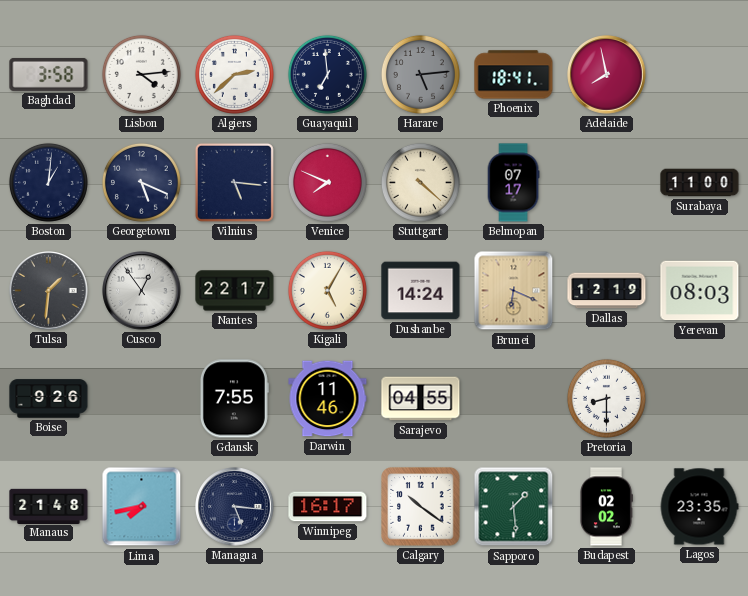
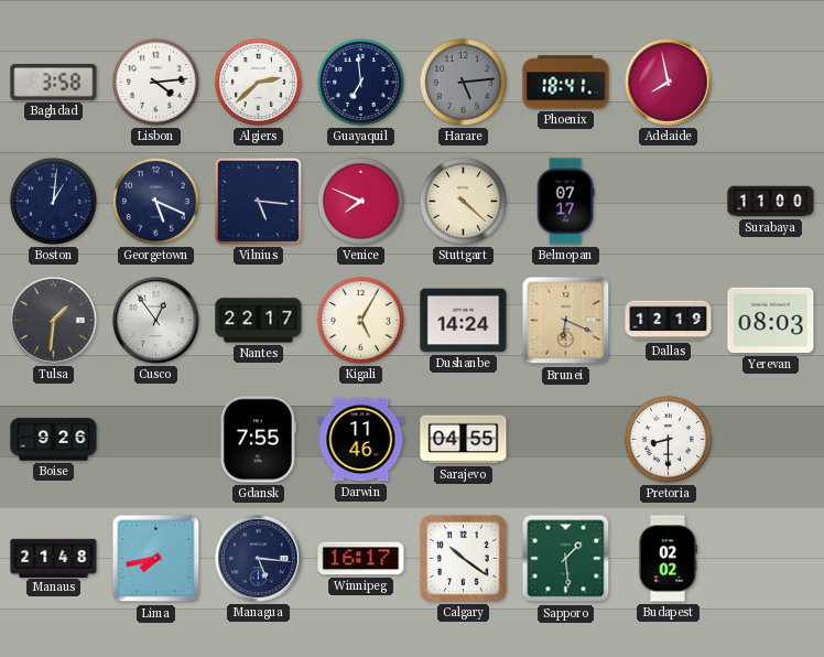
Lagos: 23:35 -> none (699, 507)
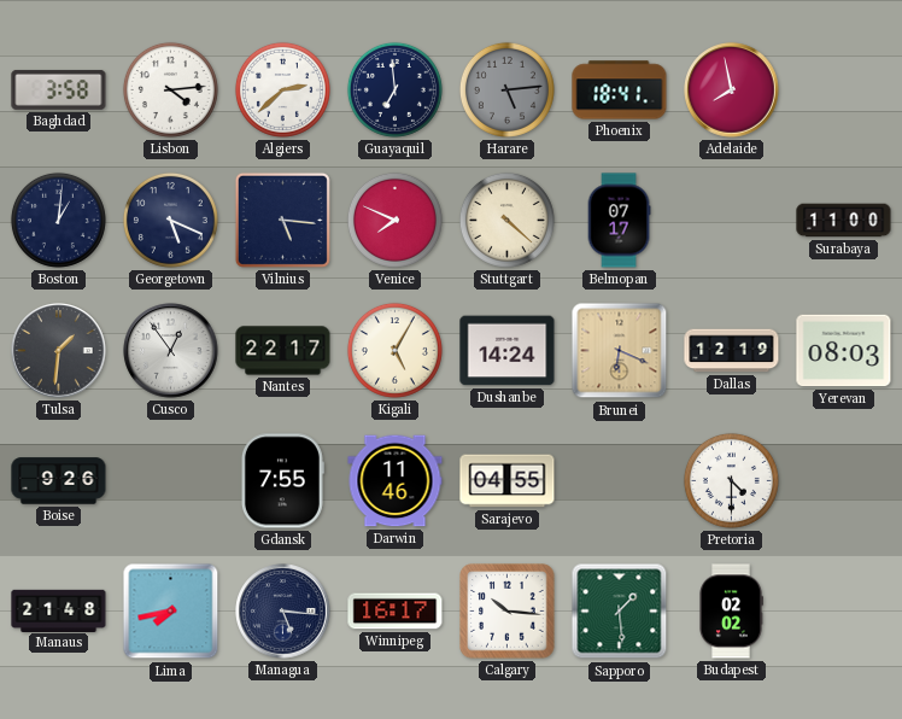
Pretoria: 8:30 -> 4:30 (731, 480)
Calgary: 10:21 -> 10:16 (508, 612)
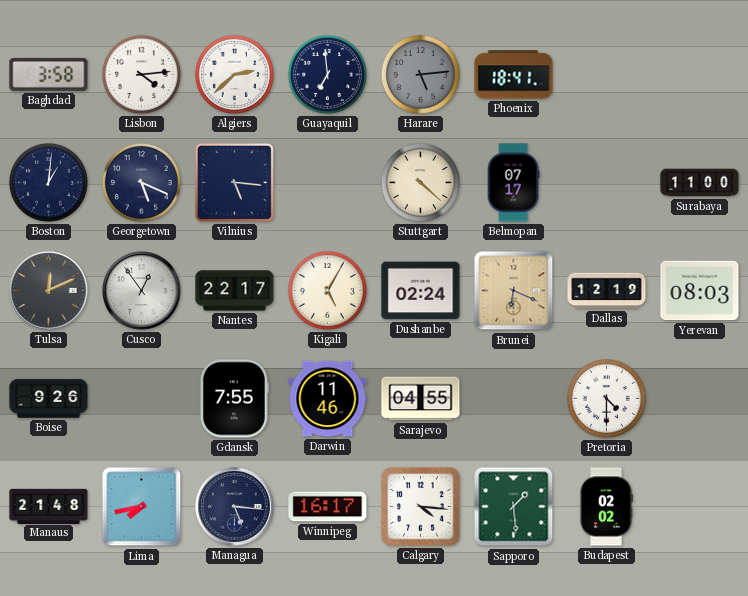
Adelaide: 7:58 -> none (732, 90)
Venice: 7:49 -> none (394, 220)
Tulsa: 1:31 -> 12:11 (49, 291)
Dushanbe: 14:24 -> 02:24 (421, 291)
Calgary: 10:16 -> 4:16 (421, 507)
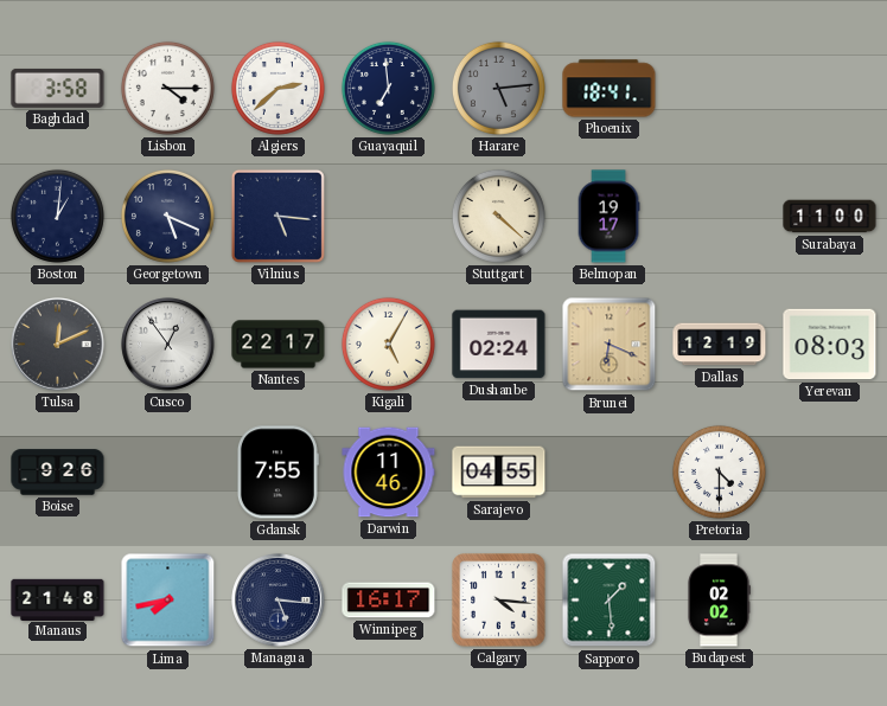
Lisbon: 4:14 -> 4:15 (167, 88)
Belmopan: 07:17 -> 19:17 (608, 217)
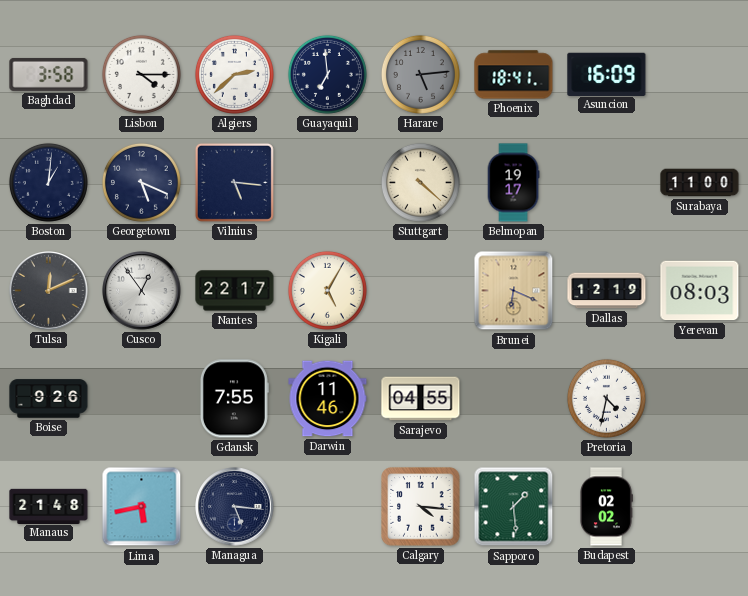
Asuncion: none -> 16:09 (607, 74)
Dushanbe: 02:24 -> none (499, 345)
Pretoria: 4:30 -> 4:32 (606, 398)
Lima: 7:43 -> 5:43 (142, 507)
Winnipeg: 16:17 -> none (389, 601)
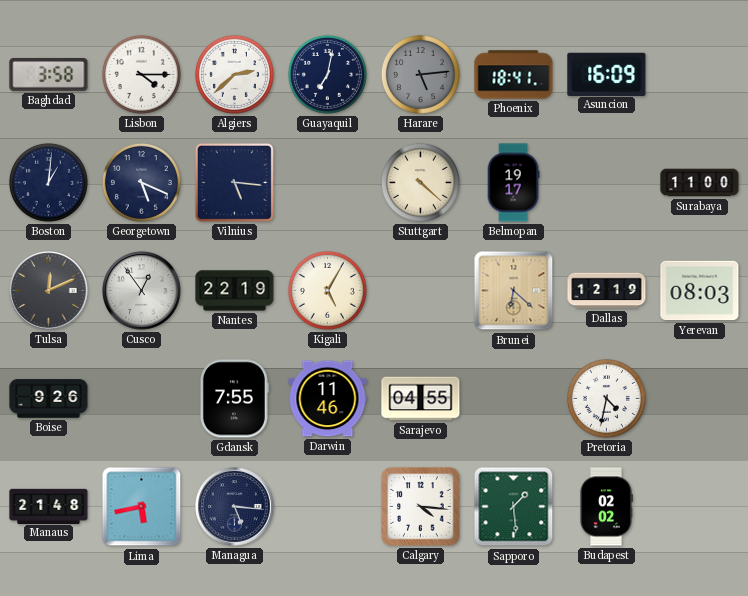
Guayaquil: 6:59 -> 7:02 (327, 74)
Nantes: 22:17 -> 22:19 (235, 291)
Brunei: 6:19 -> 6:22 (514, 291)
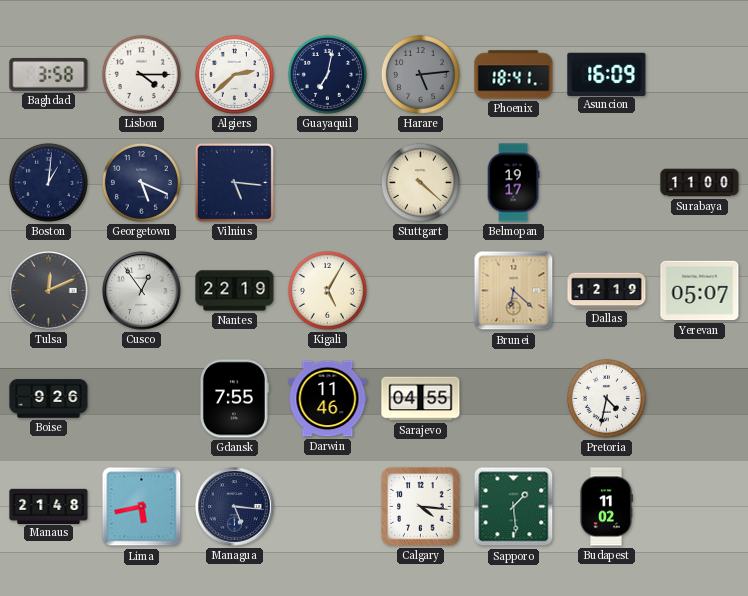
Yerevan: 08:03 -> 05:07 (700, 291)
Budapest: 02:02 -> 11:02 (606, 507)
